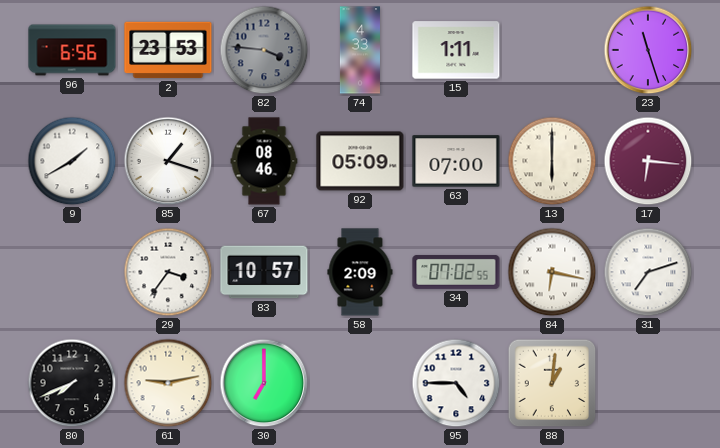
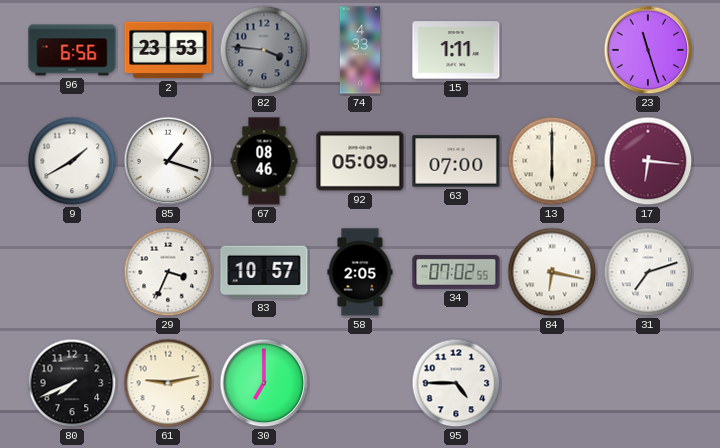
29: 3:36 -> 3:34 (168, 272)
58: 2:09 -> 2:05 (360, 272)
88: 1:01 -> none (552, 383)
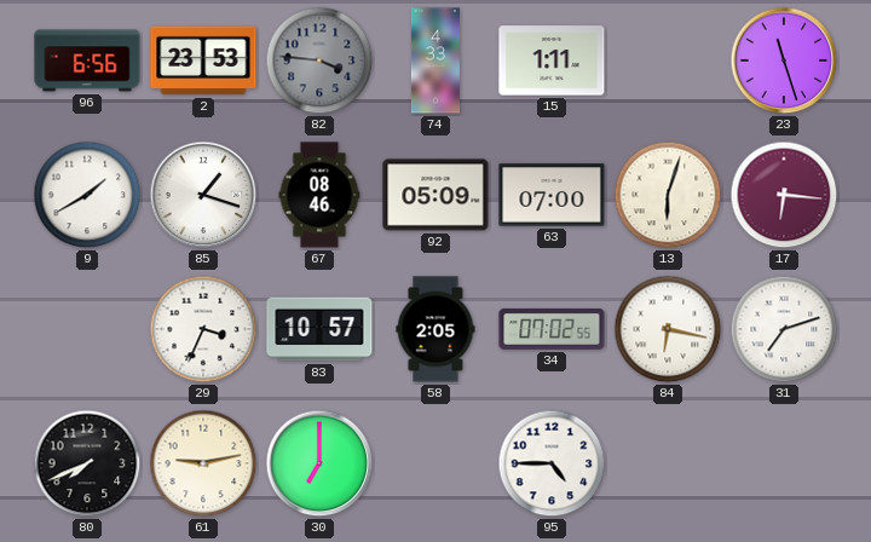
13: 6:00 -> 6:03 (668, 195)
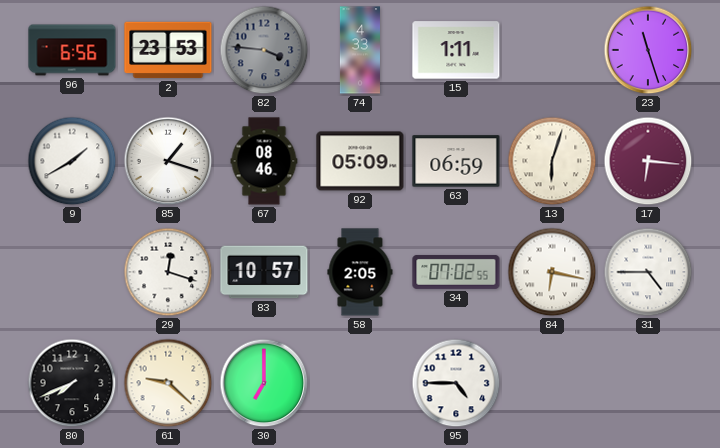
63: 07:00 -> 06:59 (456, 161)
29: 3:34 -> 12:18 (168, 272)
31: 7:12 -> 4:45 (648, 272)
61: 9:13 -> 9:22 (168, 383)
